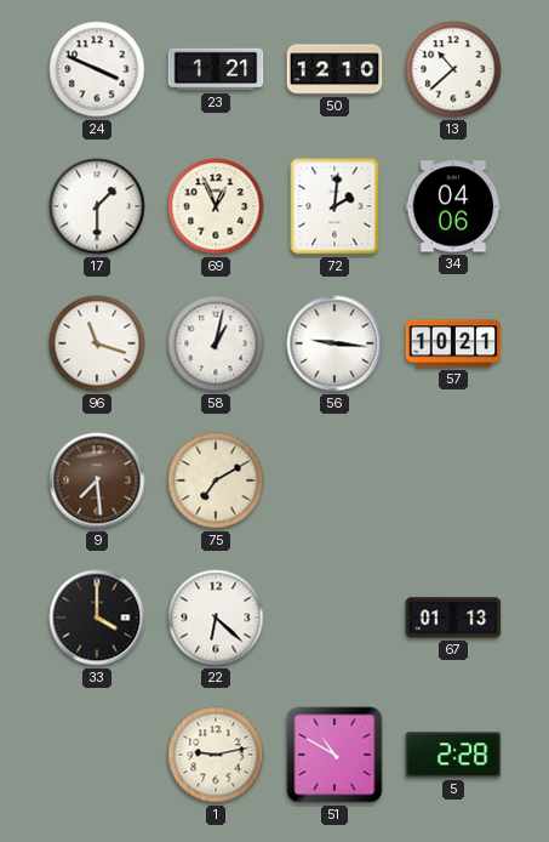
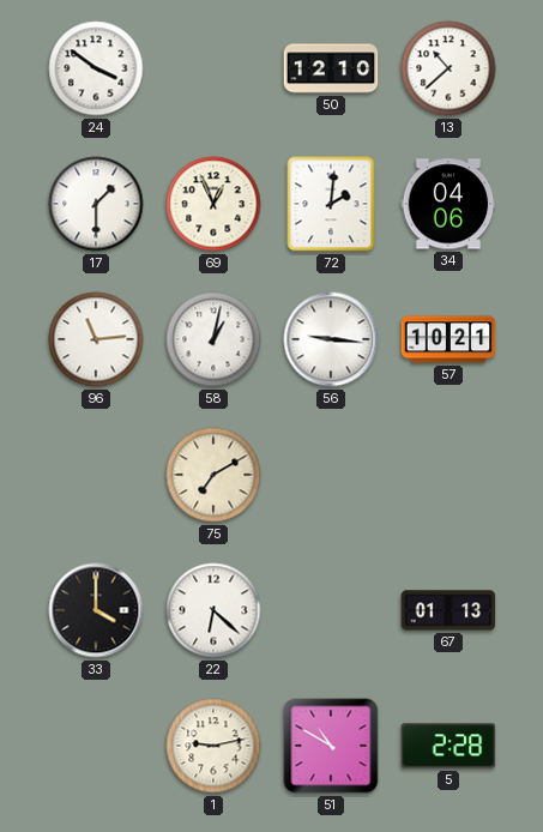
24: 3:49 -> 3:51 (96, 68)
23: 1:21 -> none (216, 69)
96: 11:18 -> 11:14 (96, 339)
9: 7:29 -> none (97, 480)
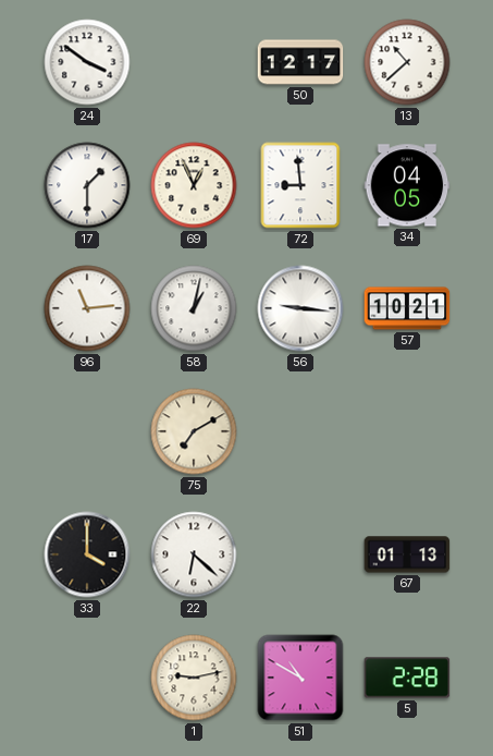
50: 12:10 -> 12:17 (300, 62)
72: 2:01 -> 8:59 (300, 185)
34: 04:06 -> 04:05 (407, 185)
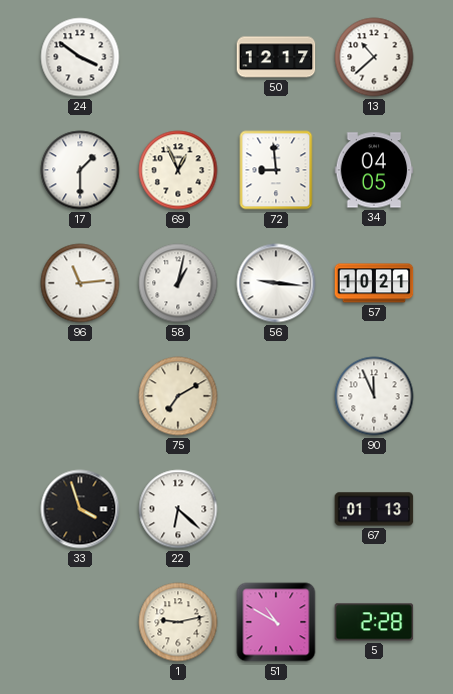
90: none -> 11:56 (374, 396)
33: 4:00 -> 3:57 (80, 509)
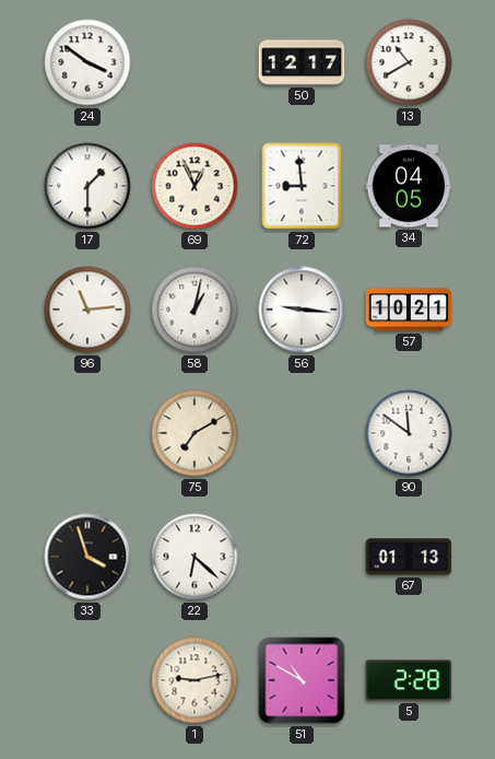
13: 10:38 -> 10:40 (409, 62)
90: 11:56 -> 11:51 (409, 433)
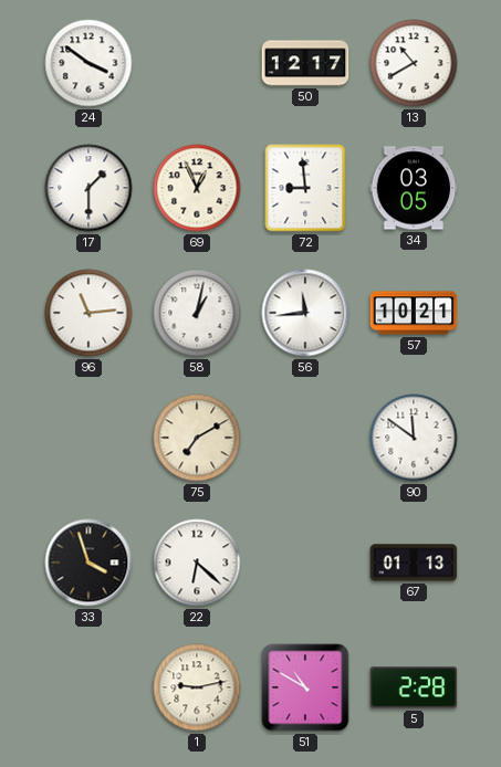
34: 04:05 -> 03:05 (414, 188)
56: 9:16 -> 11:44 (305, 313)
